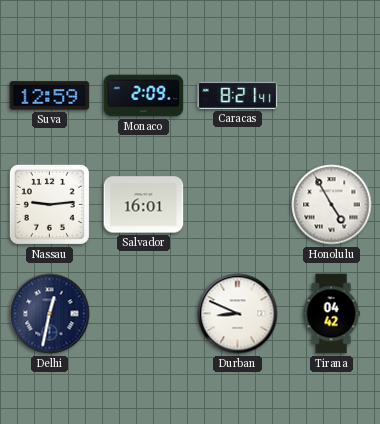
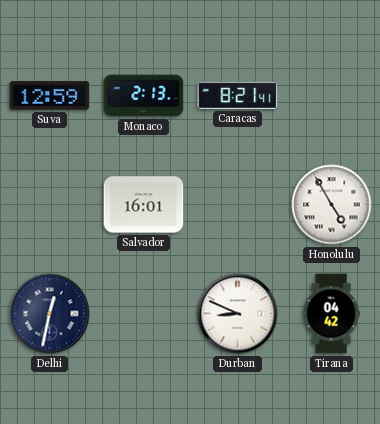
Monaco: 2:09 -> 2:13 (144, 96)
Nassau: 9:14 -> none (49, 204)
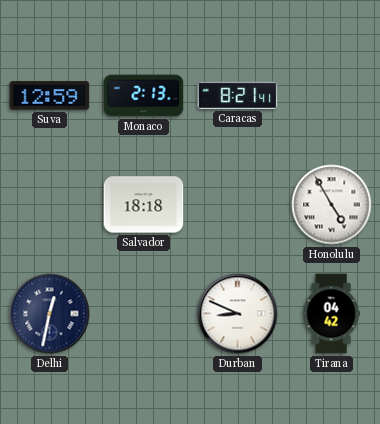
Salvador: 16:01 -> 18:18 (144, 205)
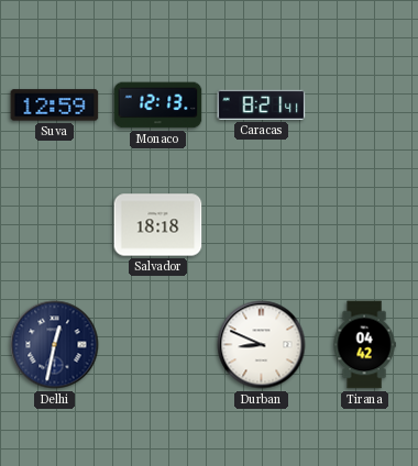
Monaco: 2:13 -> 12:13 (158, 106)
Honolulu: 4:55 -> none (332, 205)
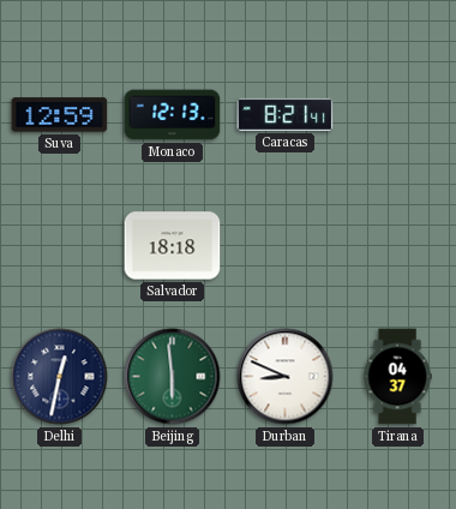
Beijing: none -> 5:59 (173, 377)
Tirana: 04:42 -> 04:37 (397, 377)
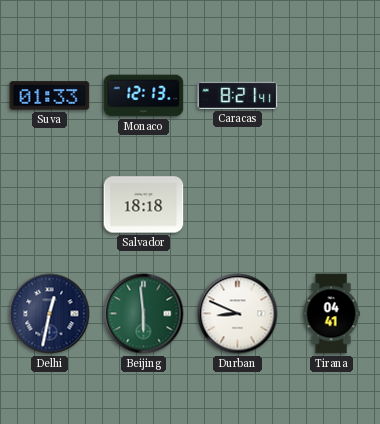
Suva: 12:59 -> 01:33 (50, 96)
Tirana: 04:37 -> 04:41 (331, 314)
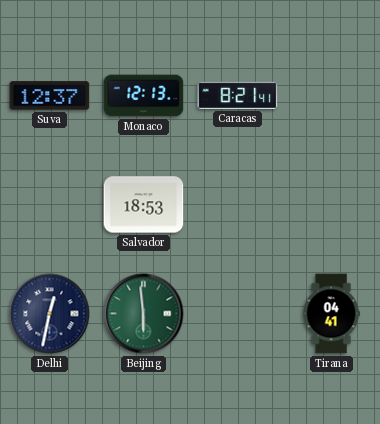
Suva: 01:33 -> 12:37 (50, 96)
Salvador: 18:18 -> 18:53 (144, 205)
Durban: 8:49 -> none (238, 314)
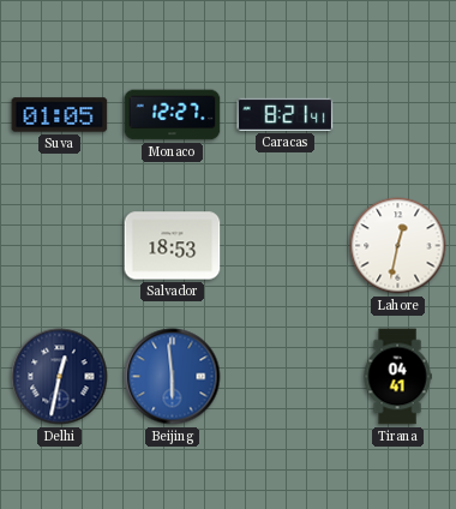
Suva: 12:37 -> 01:05 (60, 115)
Monaco: 12:13 -> 12:27 (173, 115)
Lahore: none -> 12:32 (398, 246)
Beijing dial: green -> blue (173, 377)
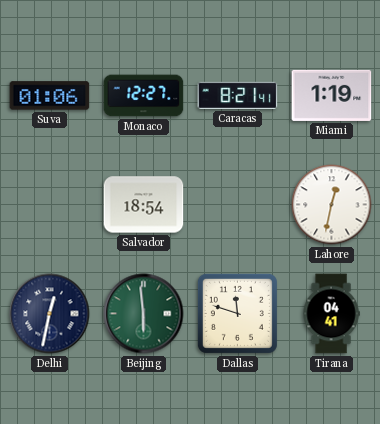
Suva: 01:05 -> 01:06 (50, 96)
Miami: none -> 1:19 (332, 95)
Salvador: 18:53 -> 18:54 (144, 205)
Beijing dial: blue -> green (144, 314)
Dallas: none -> 11:48 (237, 313)
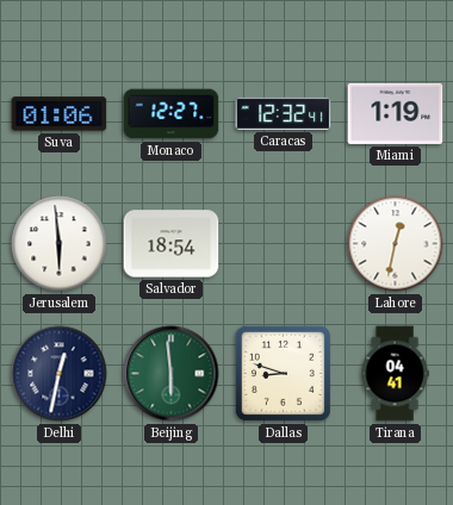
Caracas: 8:21 -> 12:32 (284, 113)
Jerusalem: none -> 5:59 (60, 244)
Dallas: 11:48 -> 8:48 (283, 373)
